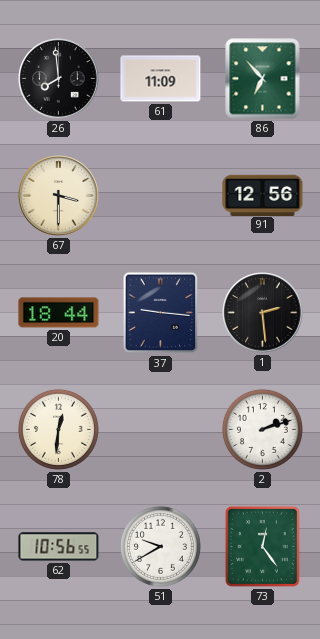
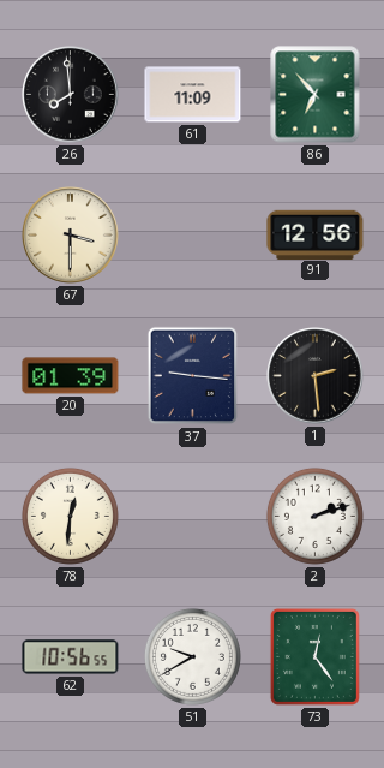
20: 18:44 -> 01:39 (71, 376)
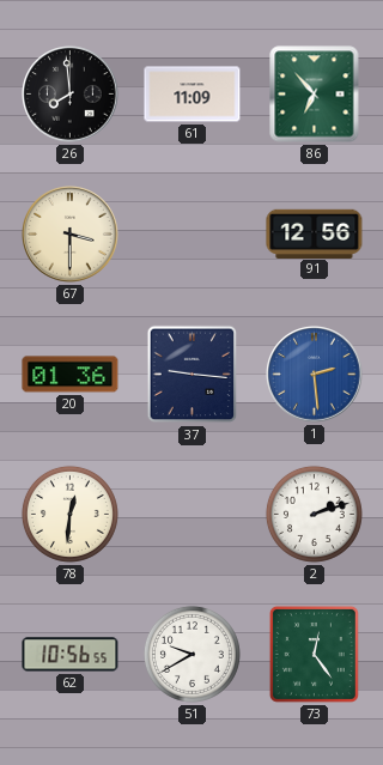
20: 01:39 -> 01:36 (71, 375)
1 dial: black -> blue (315, 375)
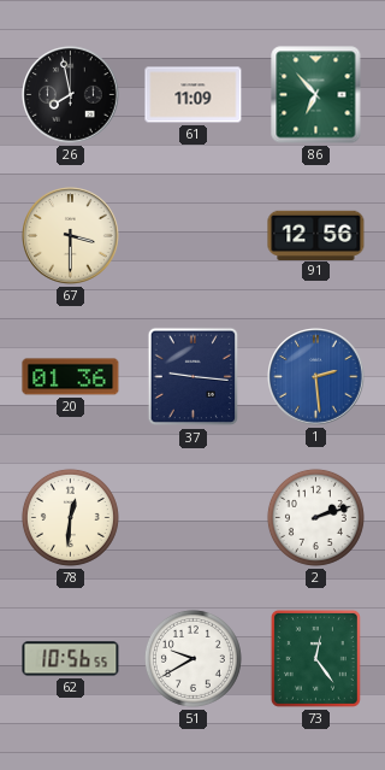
26: 7:59 -> 7:58 (71, 95)
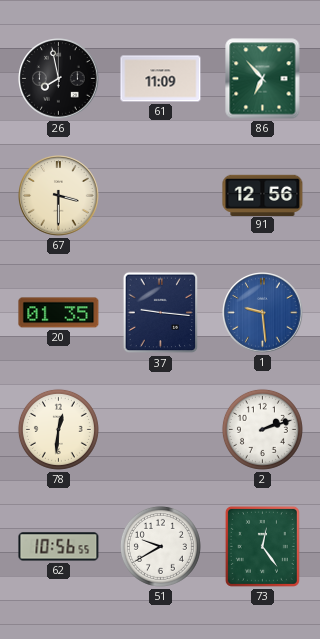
20: 01:36 -> 01:35 (59, 313)
1: 2:29 -> 9:29 (263, 313)
